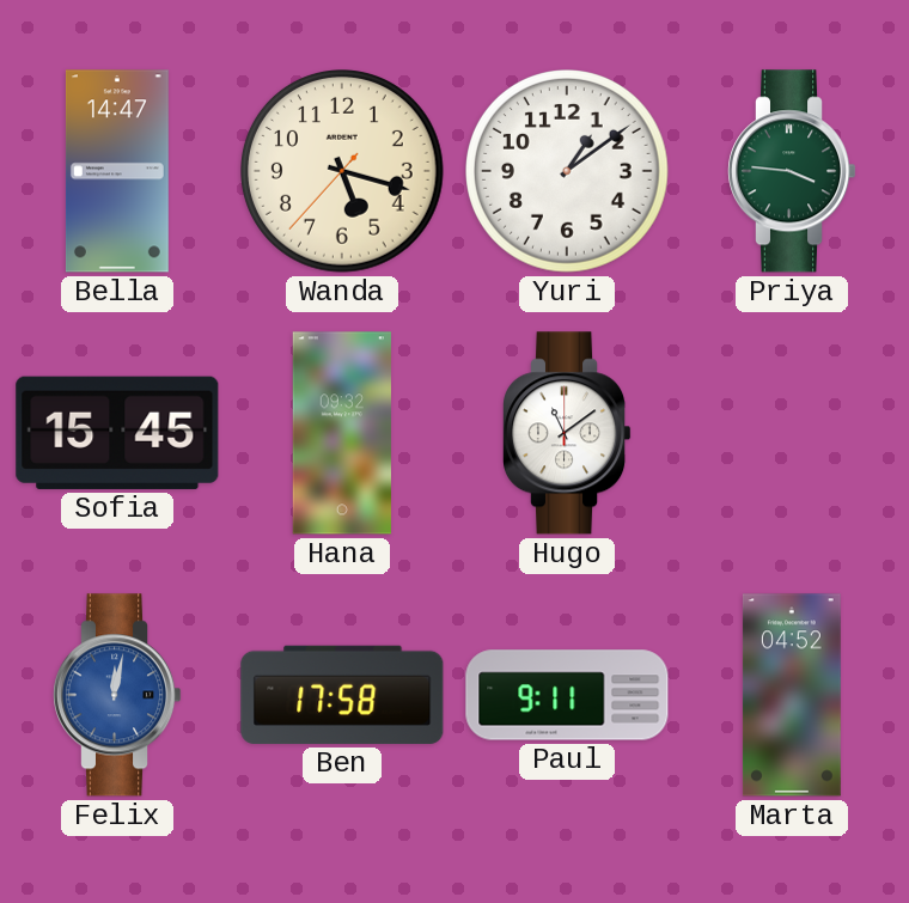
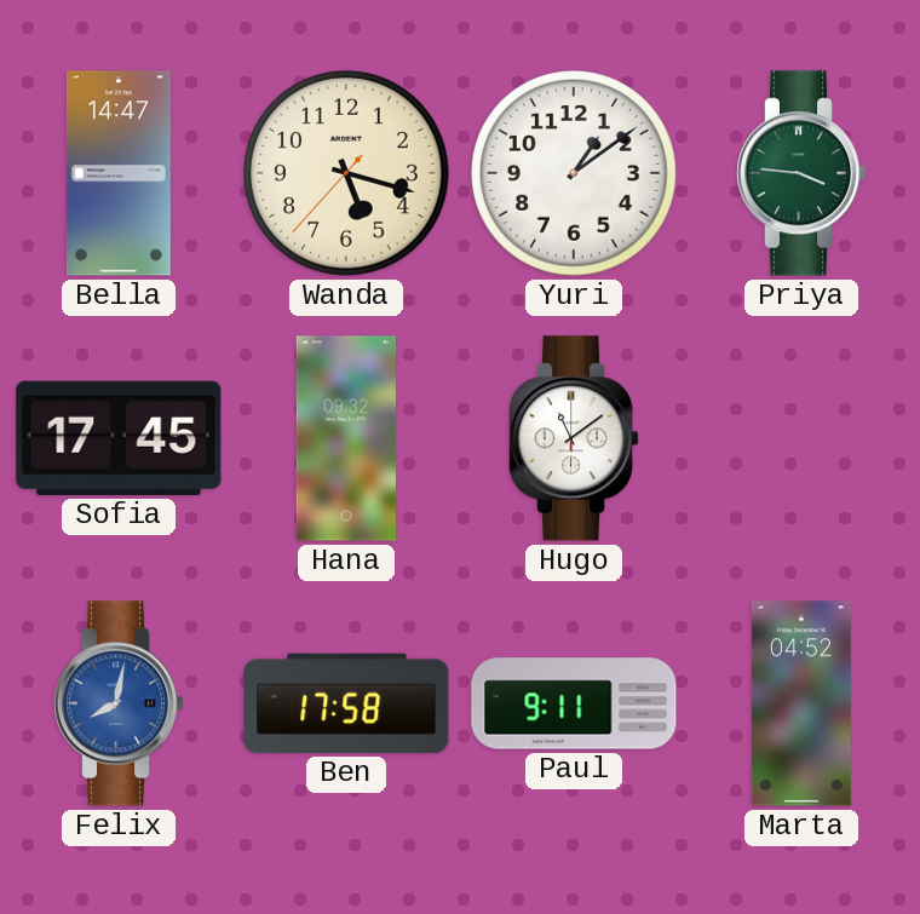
Sofia: 15:45 -> 17:45 (119, 438)
Felix: 12:02 -> 8:02 (120, 703)
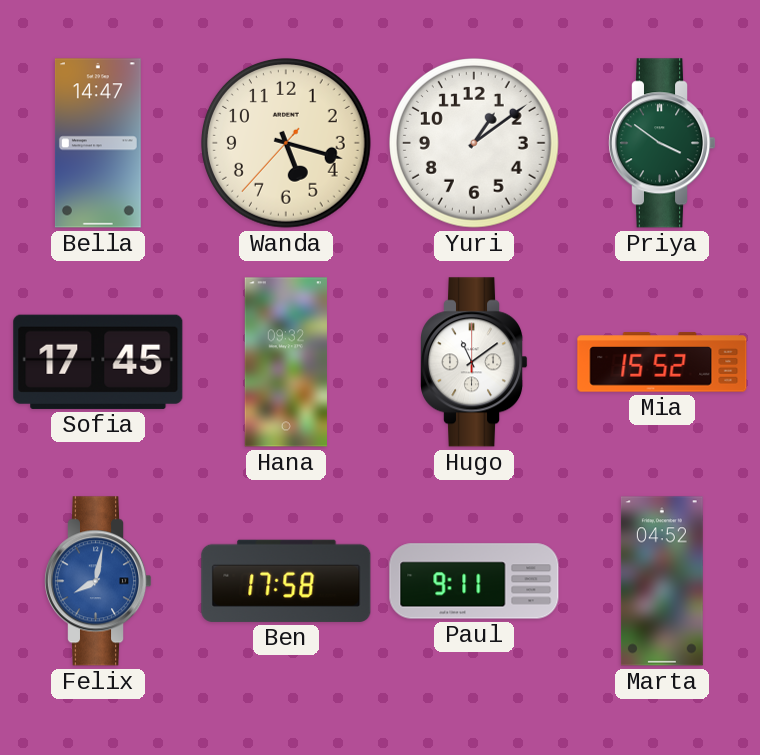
Priya: 3:46 -> 3:51 (663, 143)
Mia: none -> 15:52 (662, 362)
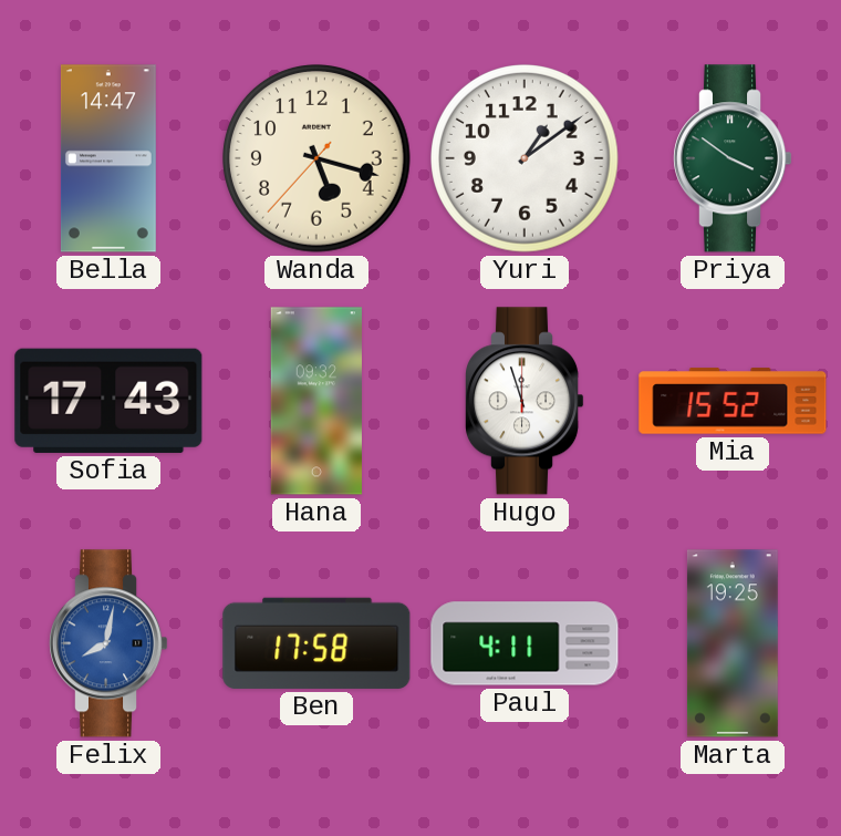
Sofia: 17:45 -> 17:43 (108, 401)
Hugo: 11:09 -> 11:57 (526, 401)
Paul: 9:11 -> 4:11 (525, 643)
Marta: 04:52 -> 19:25 (733, 643)
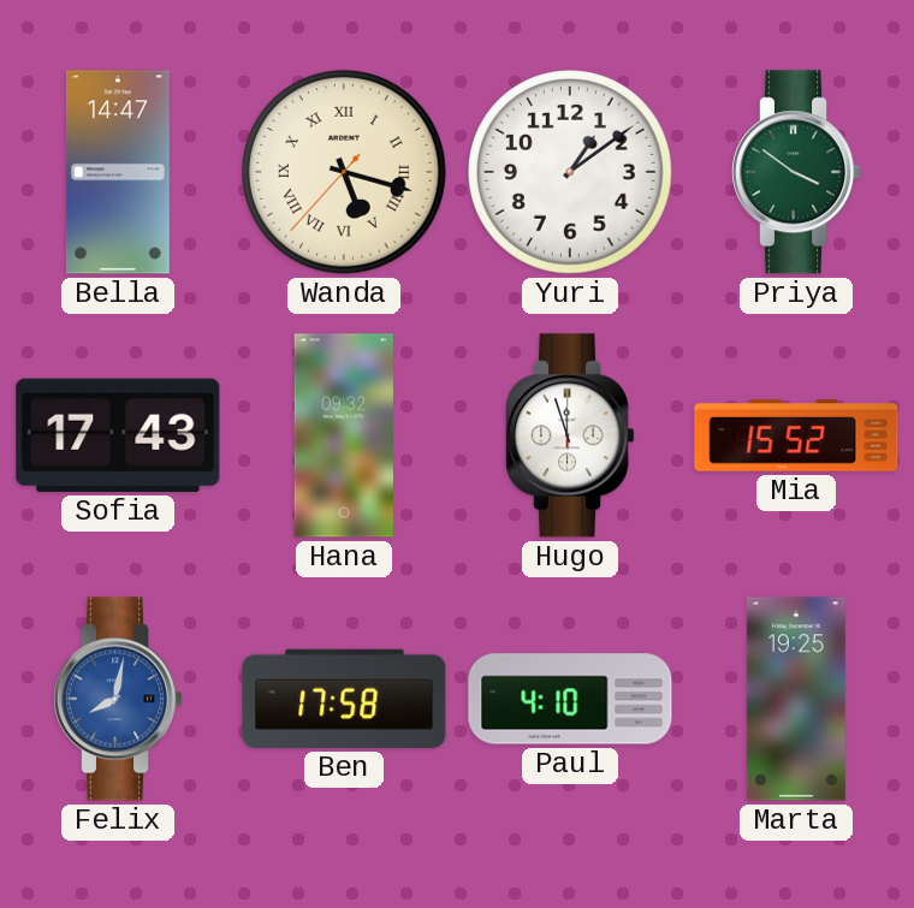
Wanda numerals: Arabic -> Roman (345, 173)
Paul: 4:11 -> 4:10 (570, 699)
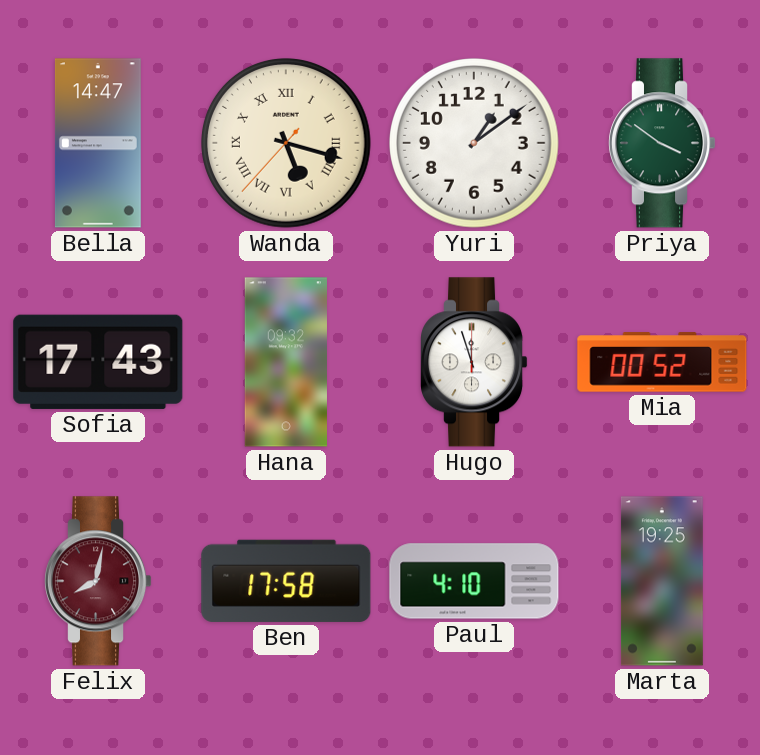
Mia: 15:52 -> 00:52 (662, 362)
Felix dial: blue -> burgundy (99, 581)
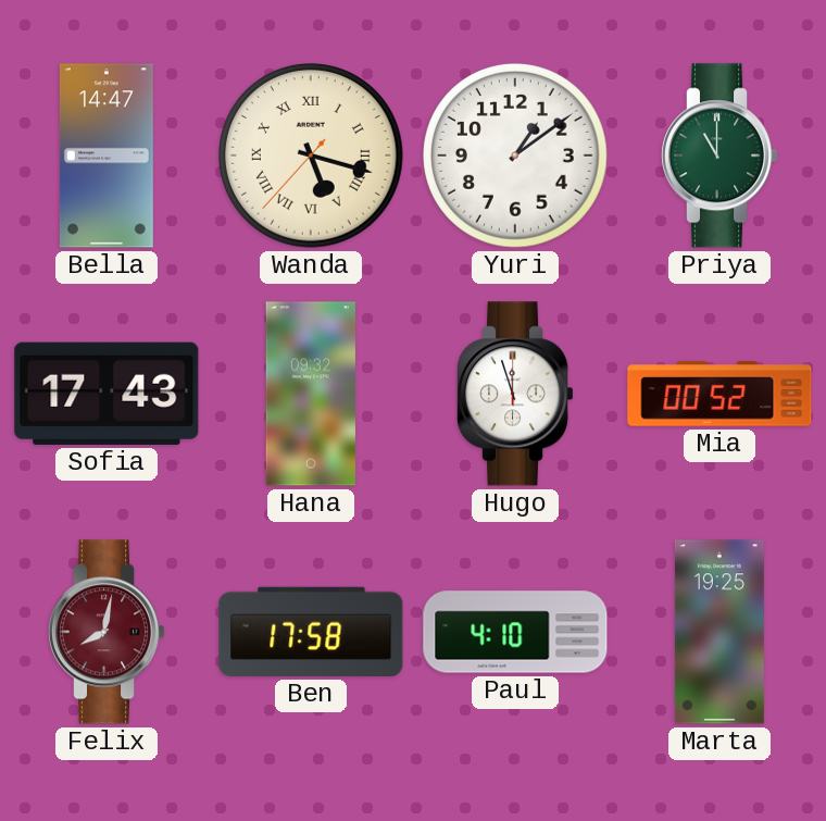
Priya: 3:51 -> 11:00 (721, 156)
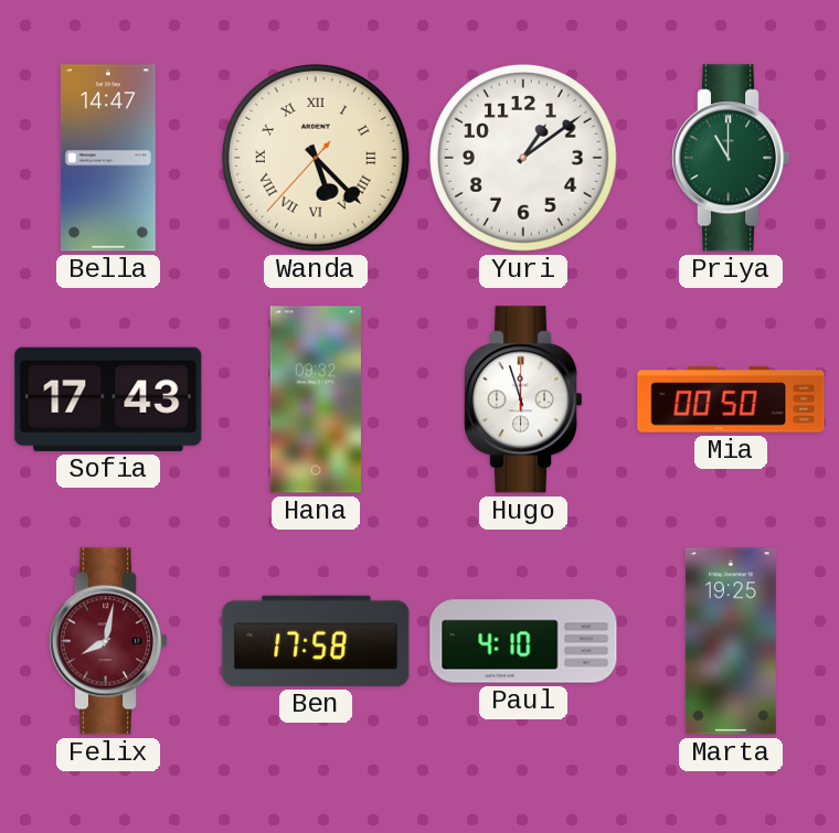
Wanda: 5:17 -> 5:22 (317, 159)
Mia: 00:52 -> 00:50 (731, 399)
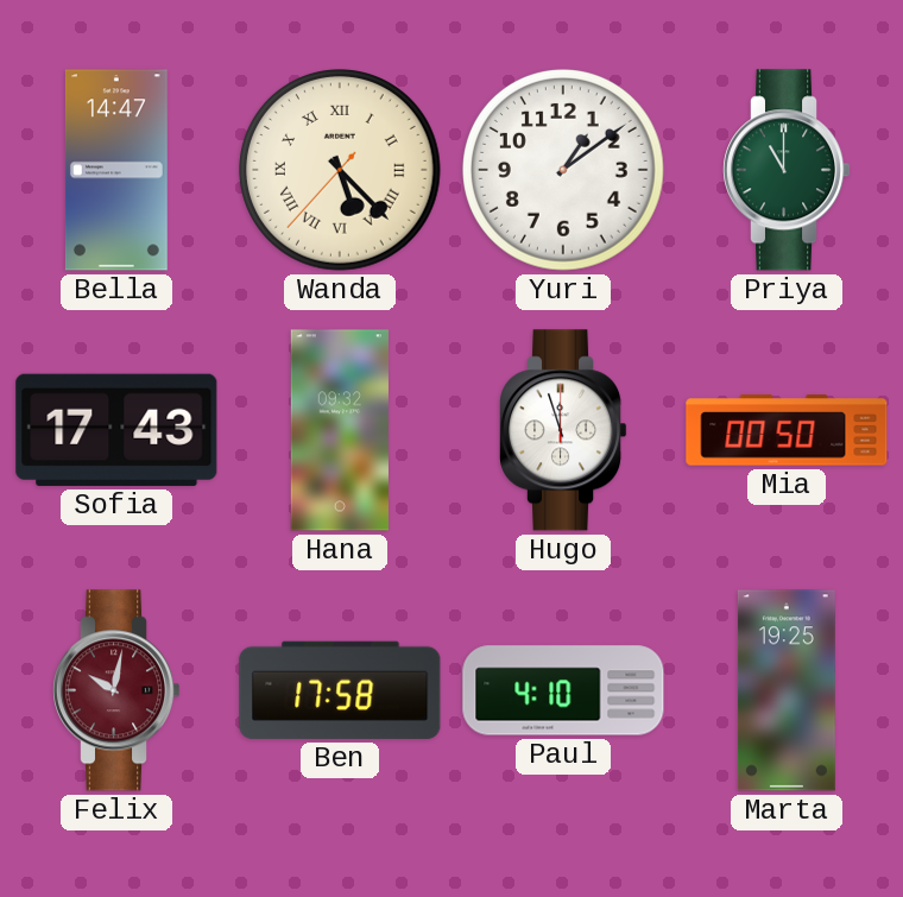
Felix: 8:02 -> 10:02 (118, 690)
